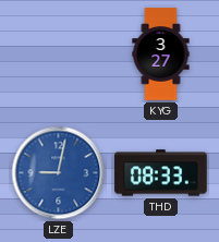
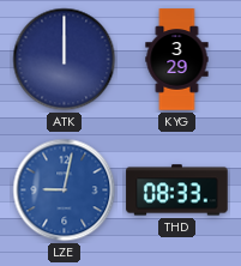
ATK: none -> 12:00 (65, 60)
KYG: 3:27 -> 3:29 (177, 60)
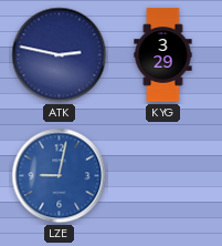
ATK: 12:00 -> 2:47 (60, 55)
THD: 08:33 -> none (177, 191)
